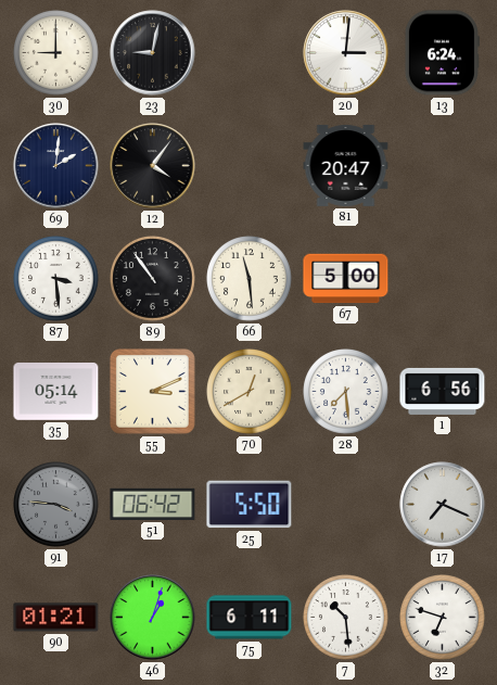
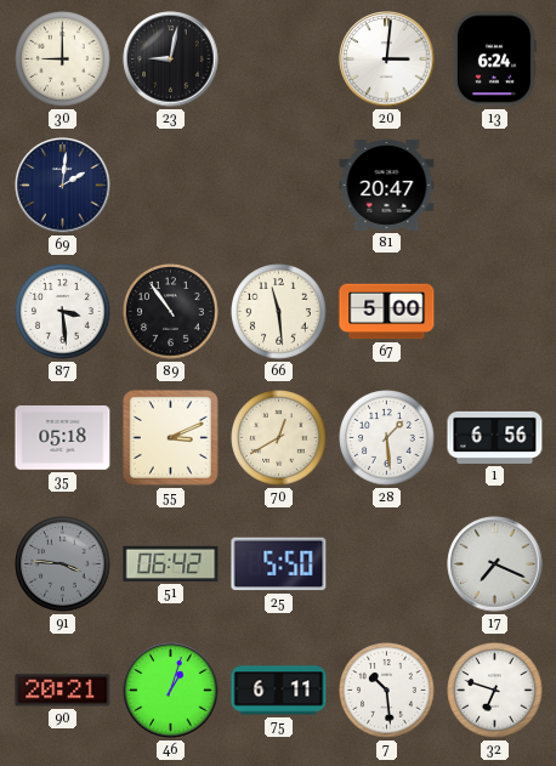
12: 4:06 -> none (153, 166)
35: 05:14 -> 05:18 (63, 438)
28: 7:29 -> 1:29 (387, 438)
90: 01:21 -> 20:21 (63, 691)
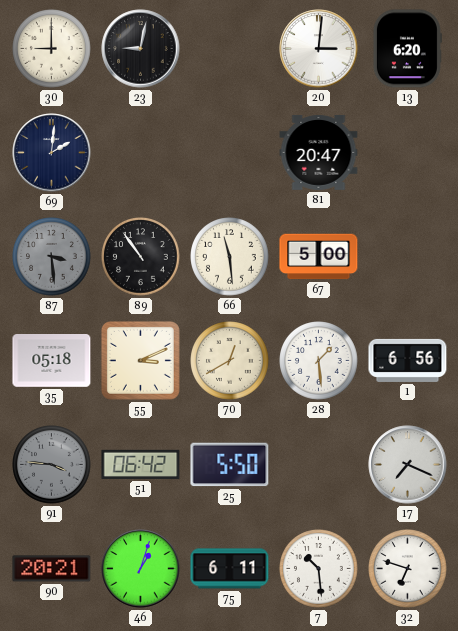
13: 6:24 -> 6:20 (407, 49)
87 dial: white -> grey (52, 257)
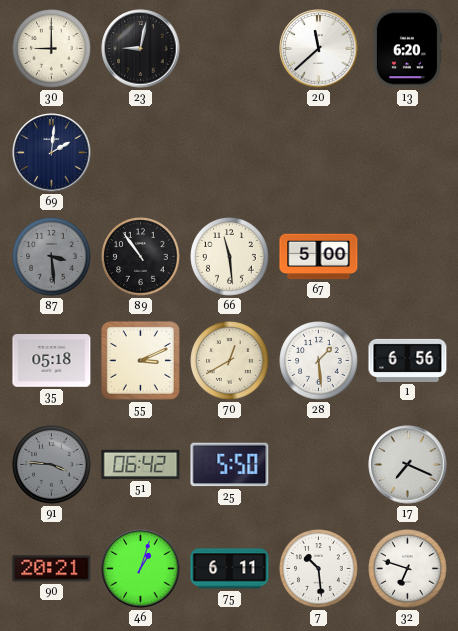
20: 3:01 -> 11:38 (319, 49)
81: 20:47 -> none (319, 152)
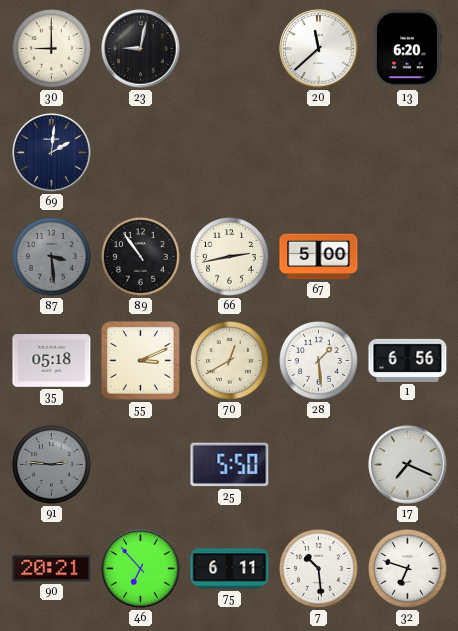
66: 11:29 -> 2:43 (230, 257)
91: 3:46 -> 2:46 (52, 465)
51: 06:42 -> none (141, 464)
46: 1:03 -> 6:53 (141, 569)
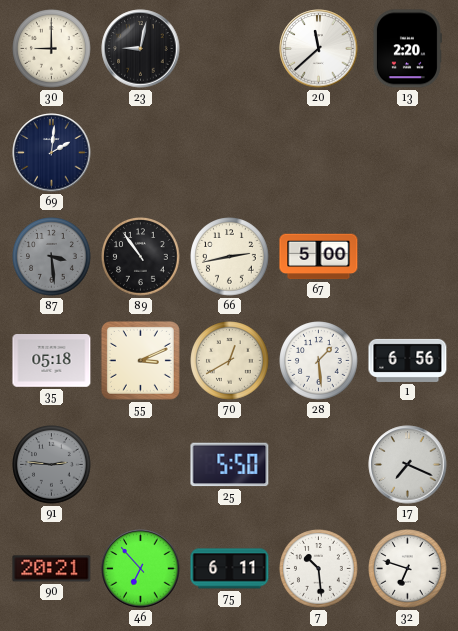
13: 6:20 -> 2:20 (407, 49)
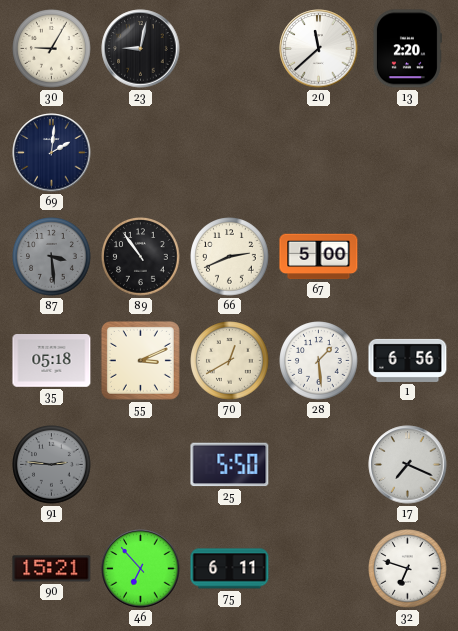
30: 9:00 -> 9:05 (52, 49)
66: 2:43 -> 2:41 (230, 257)
90: 20:21 -> 15:21 (52, 569)
7: 10:29 -> none (319, 569)
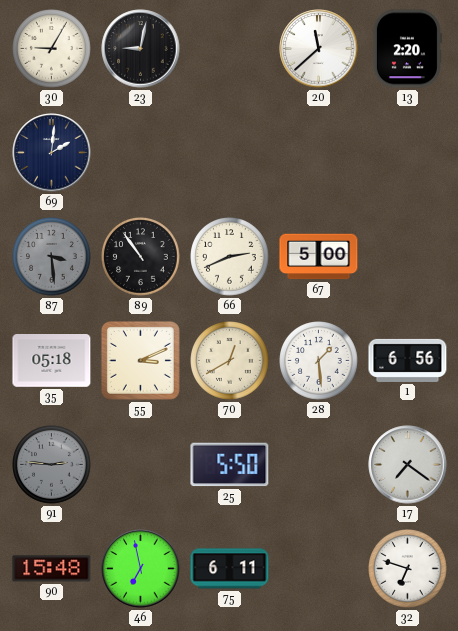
17: 7:19 -> 7:21 (408, 465)
90: 15:21 -> 15:48 (52, 569)
46: 6:53 -> 6:58 (141, 569)
